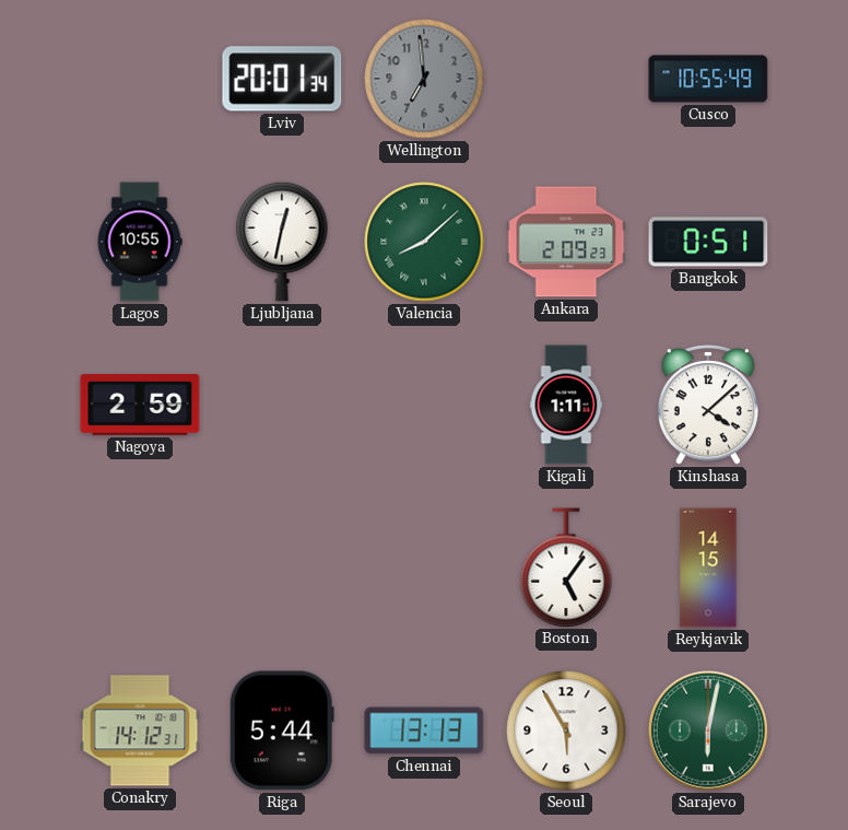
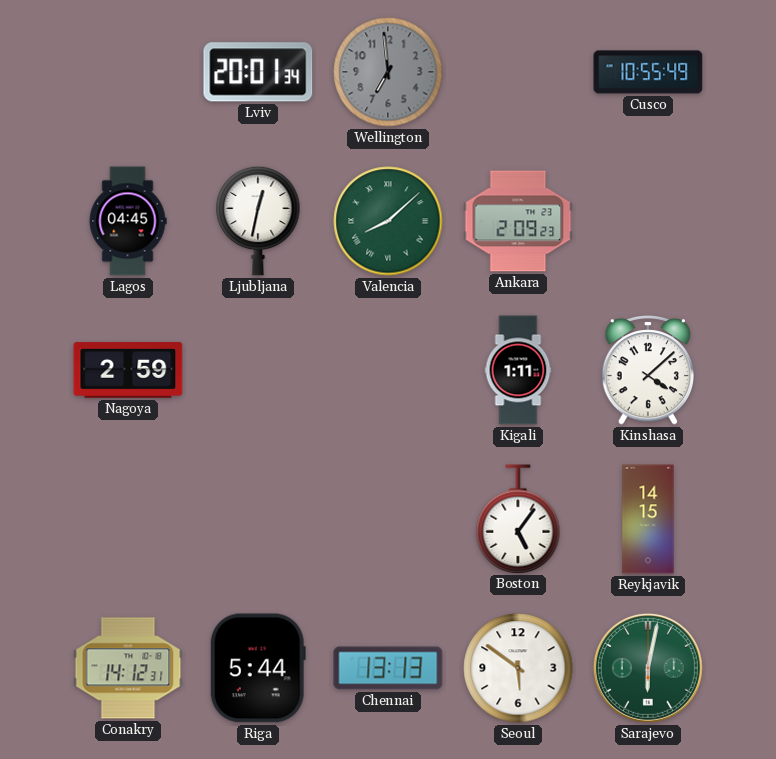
Lagos: 10:55 -> 04:45 (128, 221)
Bangkok: 0:51 -> none (708, 242)
Seoul: 5:55 -> 5:51 (518, 668)
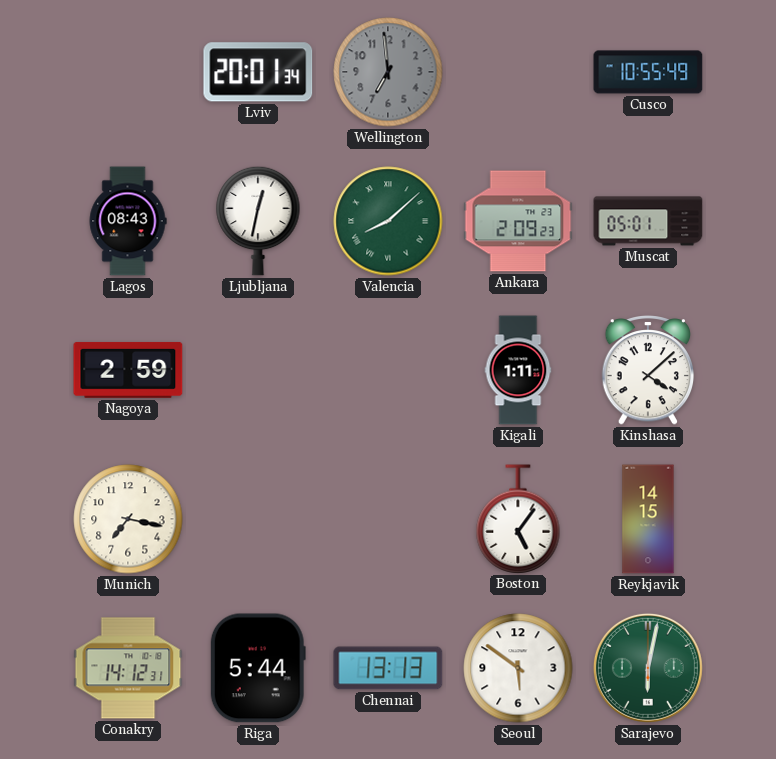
Lagos: 04:45 -> 08:43 (128, 221)
Muscat: none -> 05:01 (648, 221)
Munich: none -> 7:17 (128, 519)
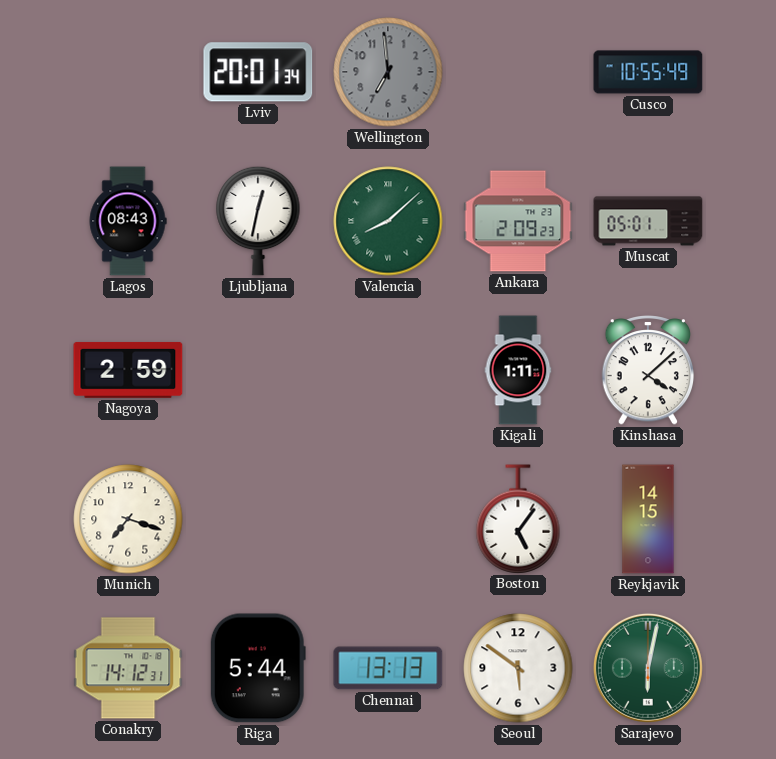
Munich: 7:17 -> 7:18 (128, 519)
